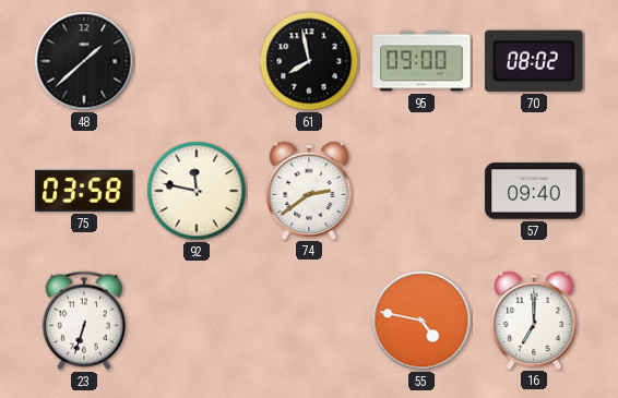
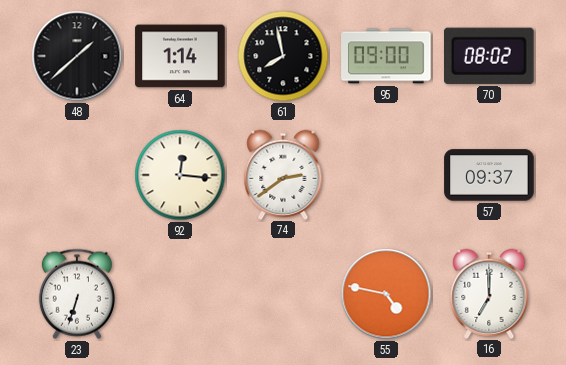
64: none -> 1:14 (180, 56)
75: 03:58 -> none (84, 191)
92: 11:47 -> 12:16 (180, 175)
57: 09:40 -> 09:37 (489, 175)
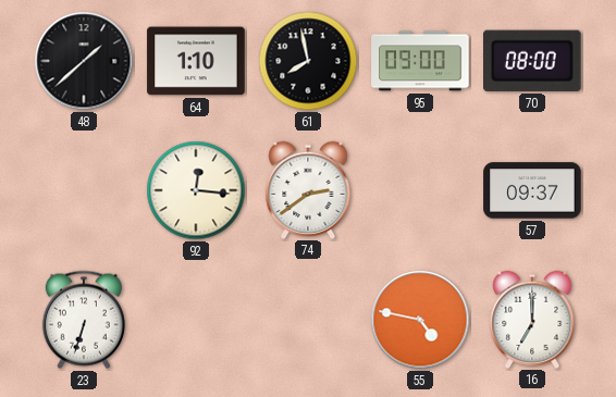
64: 1:14 -> 1:10 (196, 61)
70: 08:02 -> 08:00 (533, 61)
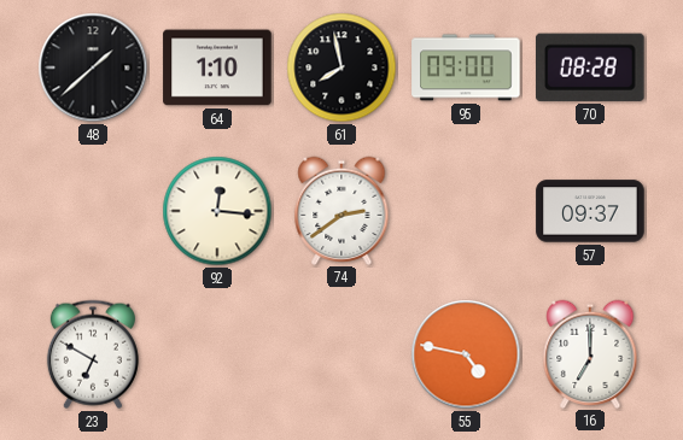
70: 08:00 -> 08:28 (591, 68)
23: 6:33 -> 6:50 (93, 354)
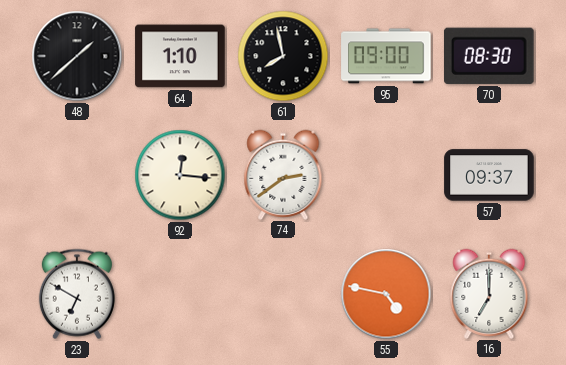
70: 08:28 -> 08:30 (490, 56)
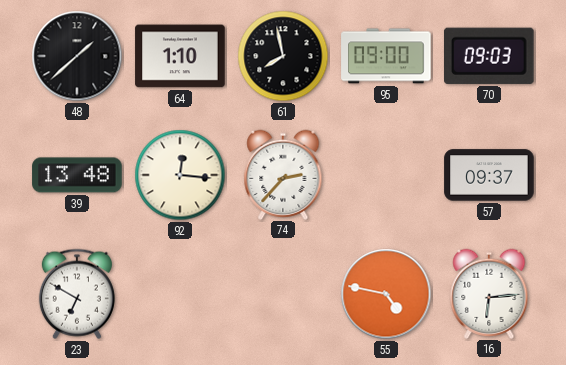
70: 08:30 -> 09:03 (490, 56)
39: none -> 13:48 (77, 175)
74: 2:39 -> 2:37 (283, 174)
16: 7:00 -> 6:14 (489, 293)
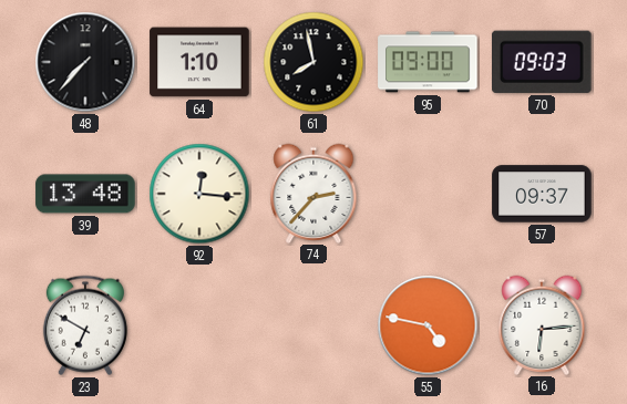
48: 1:38 -> 7:37 (85, 62)
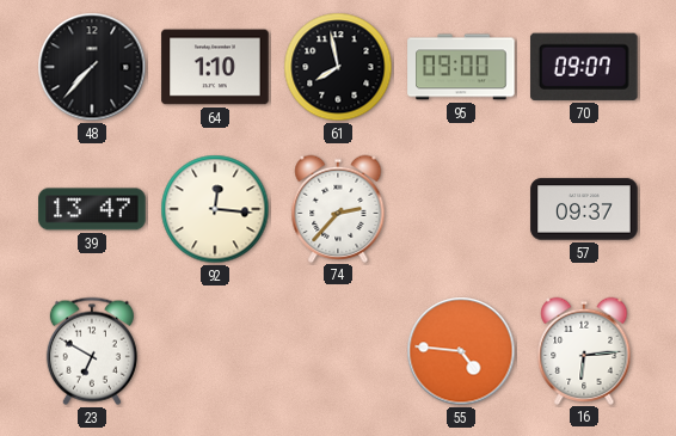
70: 09:03 -> 09:07 (585, 67)
39: 13:48 -> 13:47 (92, 209)
55: 4:47 -> 4:46 (461, 351)
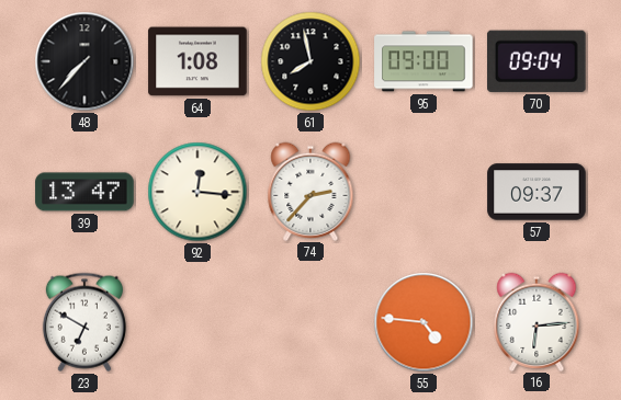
64: 1:10 -> 1:08 (197, 61)
70: 09:07 -> 09:04 (538, 61)
